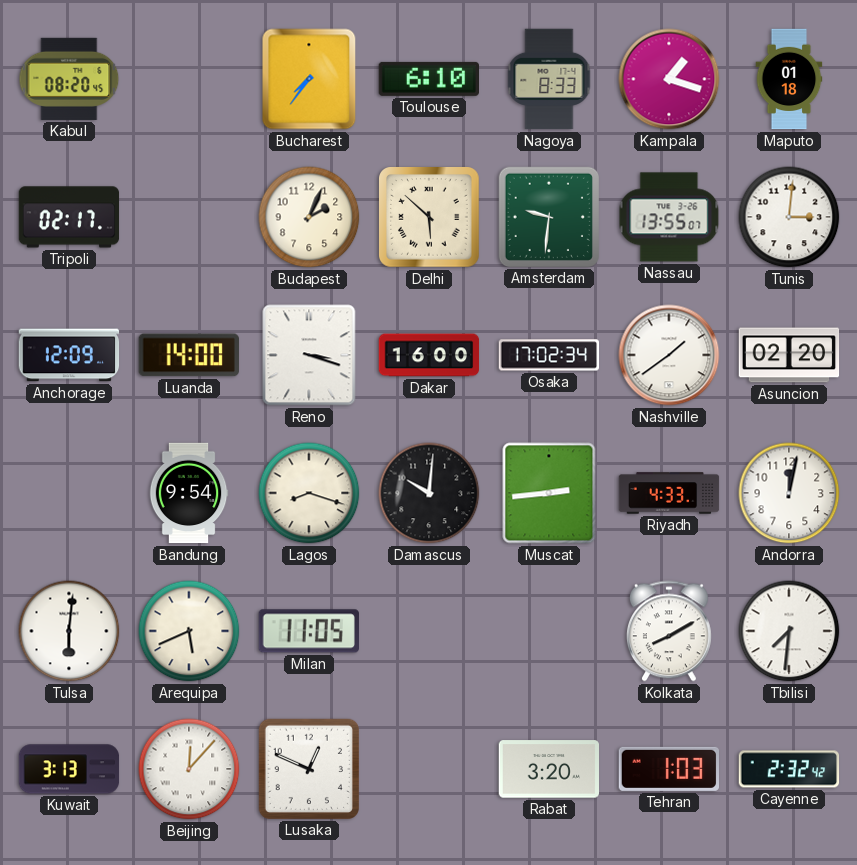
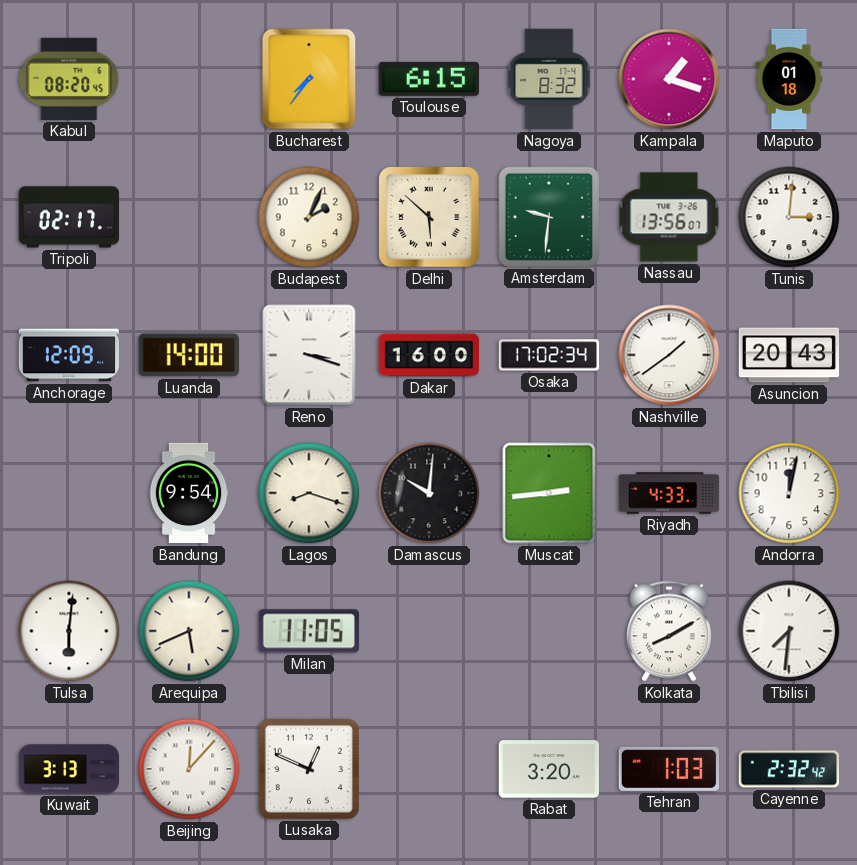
Toulouse: 6:10 -> 6:15 (428, 79)
Nagoya: 8:33 -> 8:32 (549, 79)
Nassau: 13:55 -> 13:56 (669, 217)
Asuncion: 02:20 -> 20:43 (789, 355)
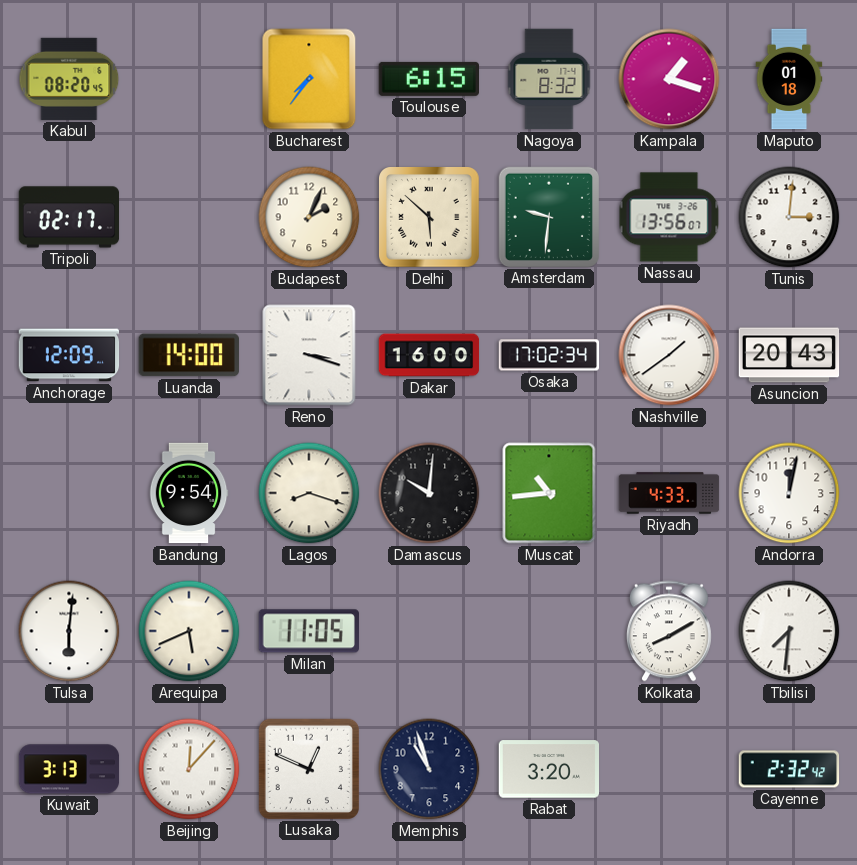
Muscat: 2:44 -> 10:44 (549, 493)
Memphis: none -> 10:57 (429, 769)
Tehran: 1:03 -> none (668, 769)
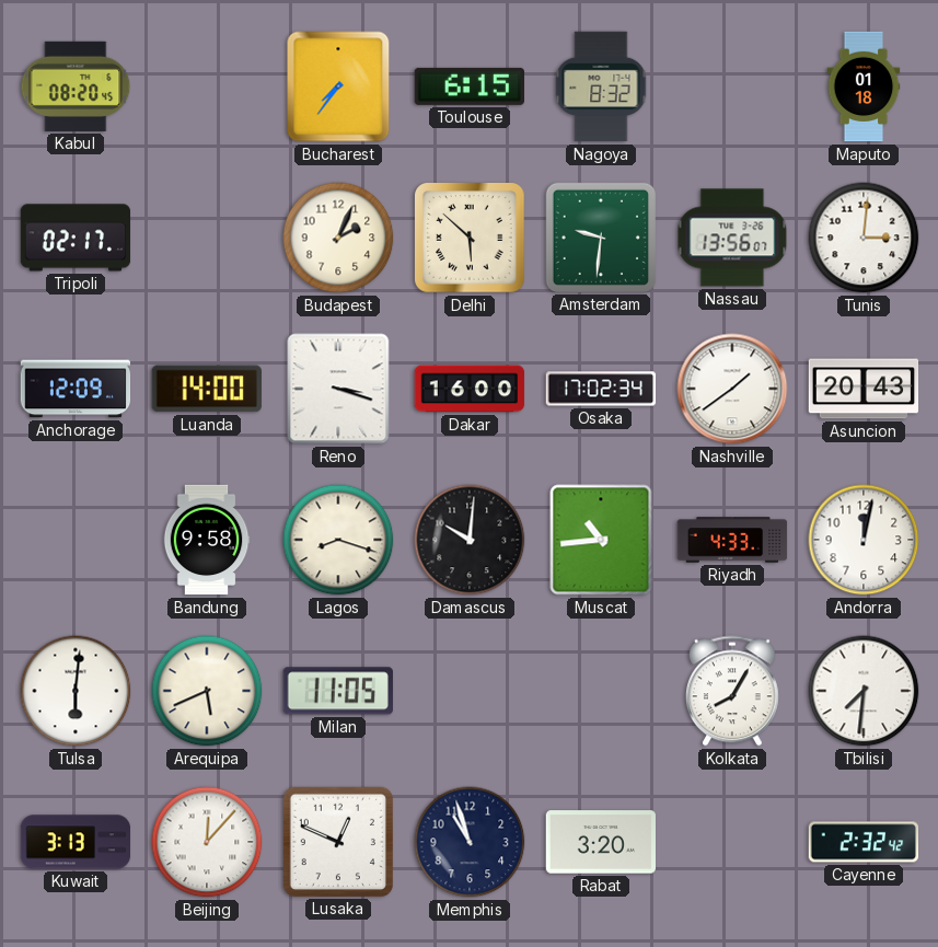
Kampala: 1:18 -> none (669, 79)
Bandung: 9:54 -> 9:58 (207, 540)
Kolkata: 8:10 -> 8:05 (732, 691)
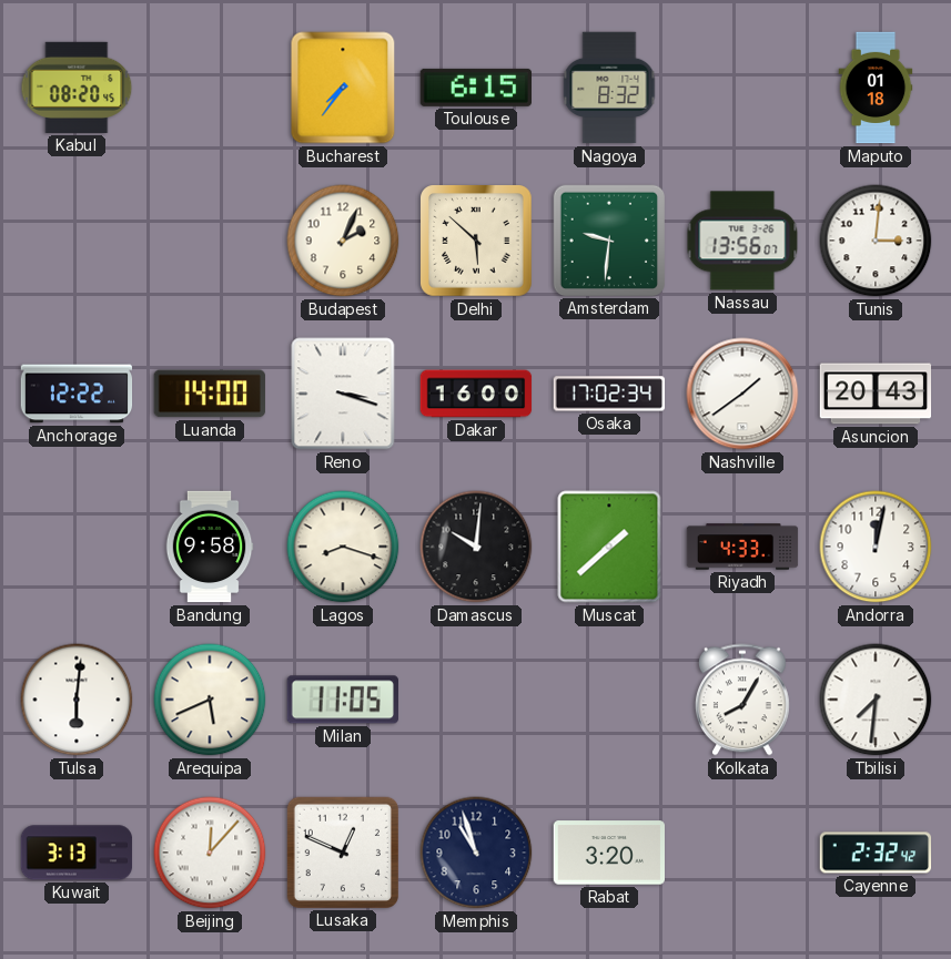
Tripoli: 02:17 -> none (76, 238)
Anchorage: 12:09 -> 12:22 (77, 394)
Muscat: 10:44 -> 1:38 (609, 547)
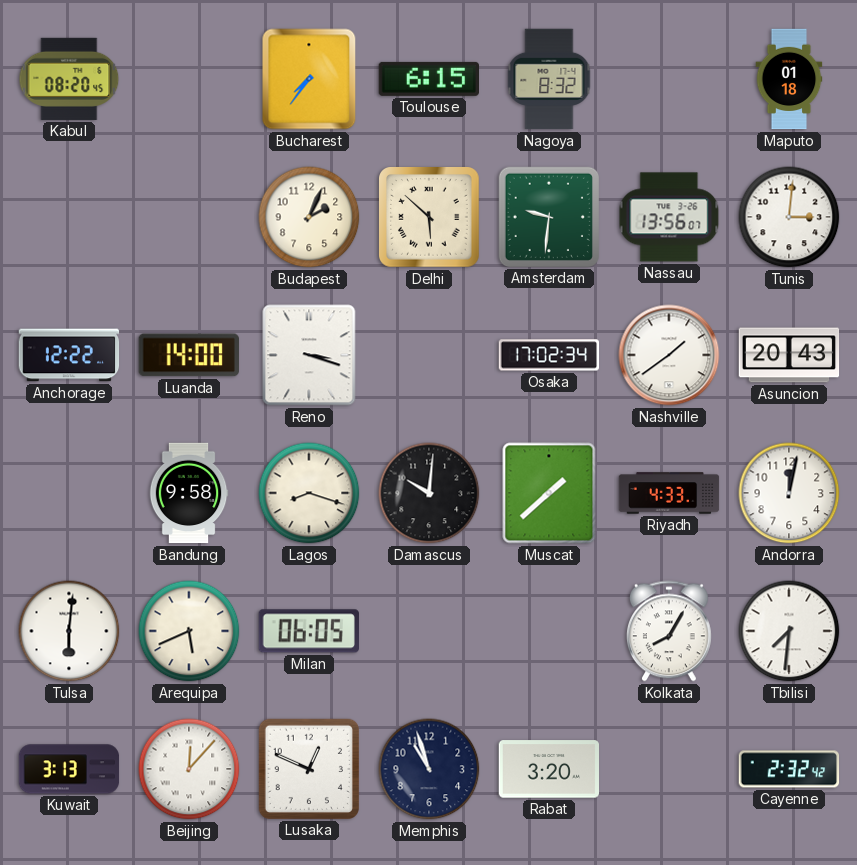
Dakar: 16:00 -> none (476, 394)
Milan: 11:05 -> 06:05 (309, 631)
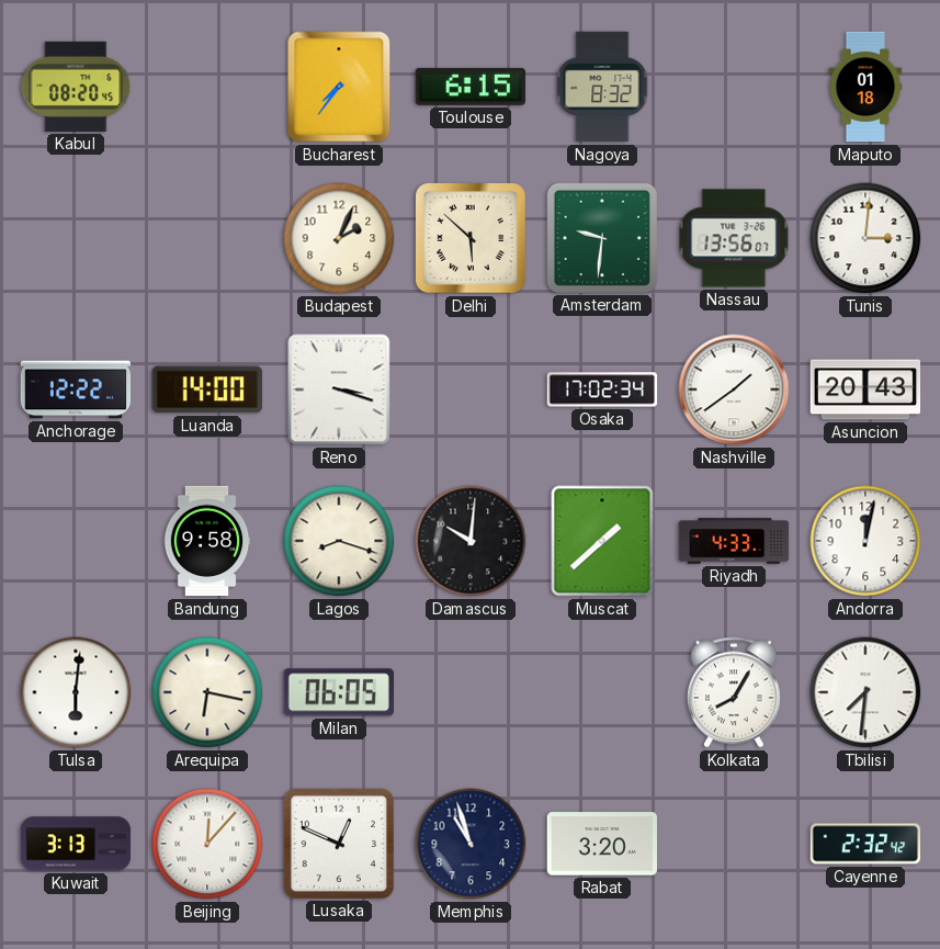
Arequipa: 5:41 -> 6:17 (207, 692)
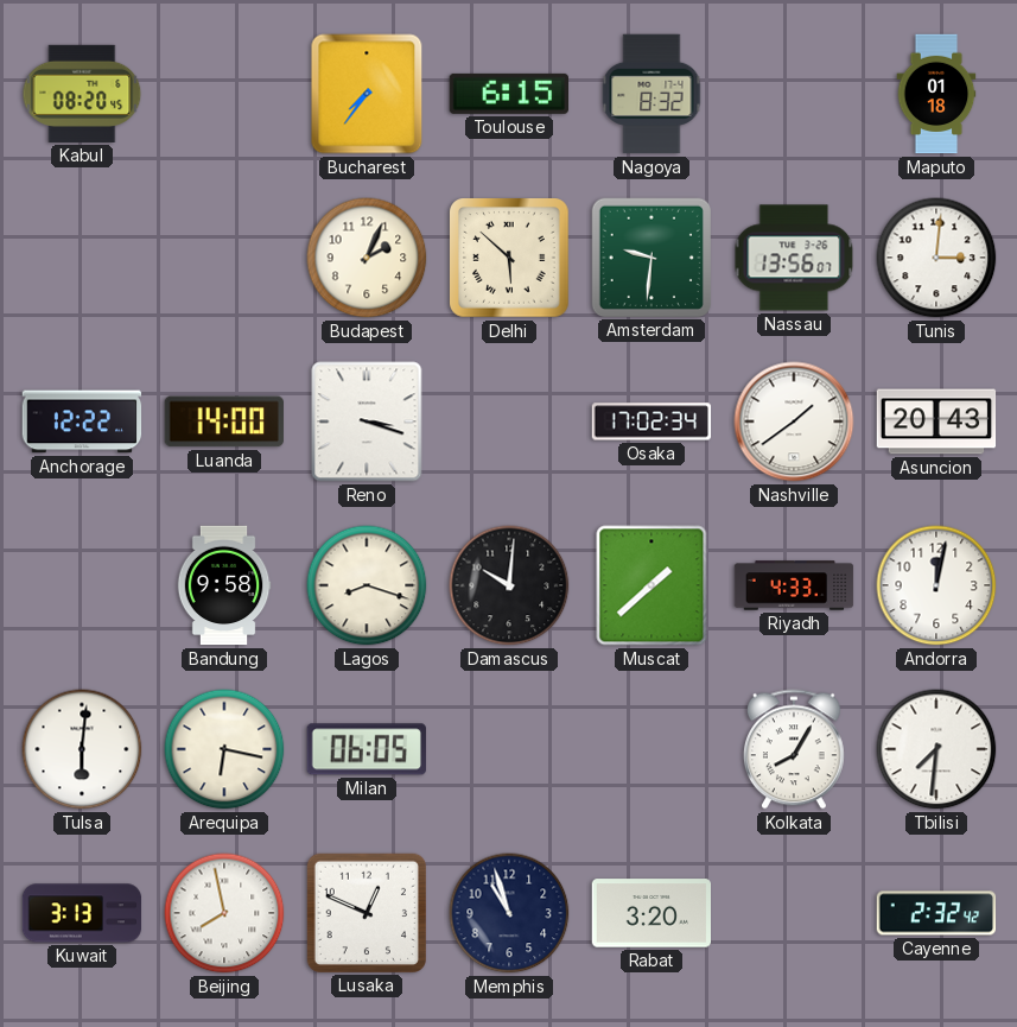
Beijing: 12:07 -> 7:58 (224, 913)
